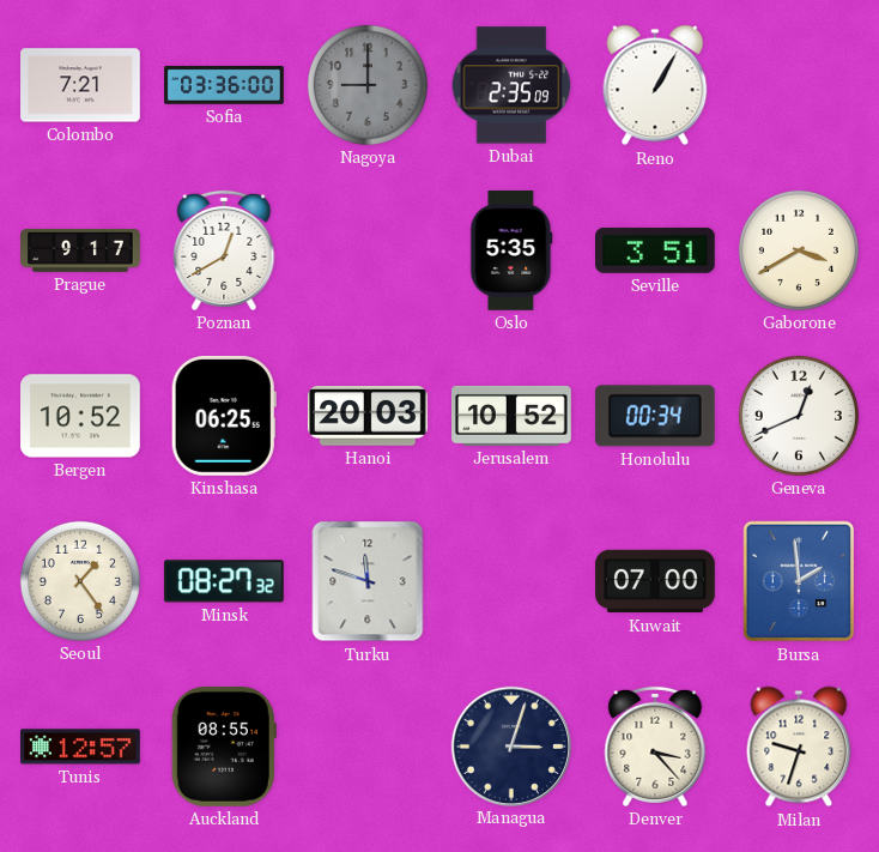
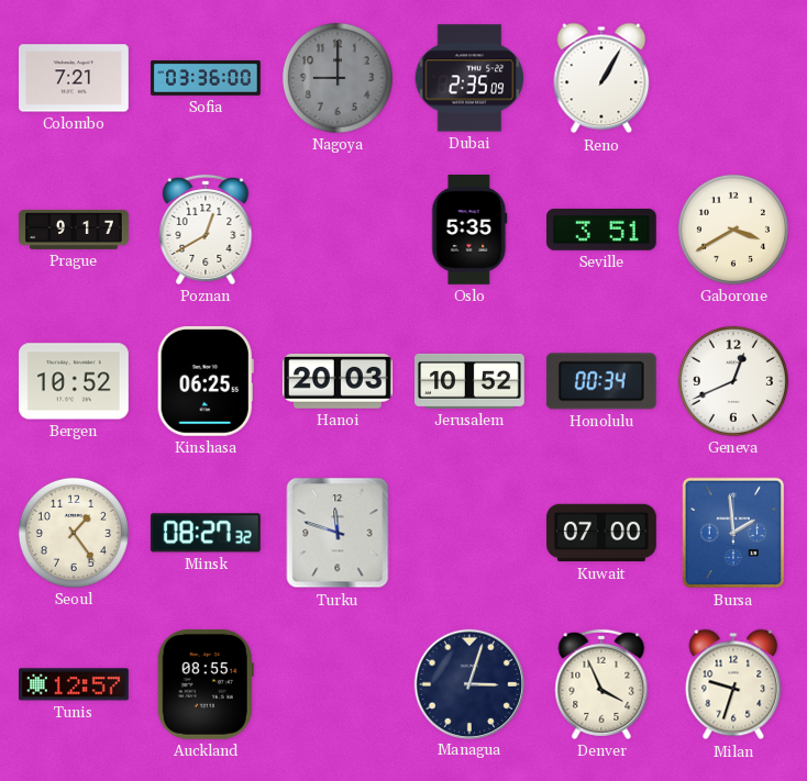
Denver: 3:23 -> 3:56 (601, 684)
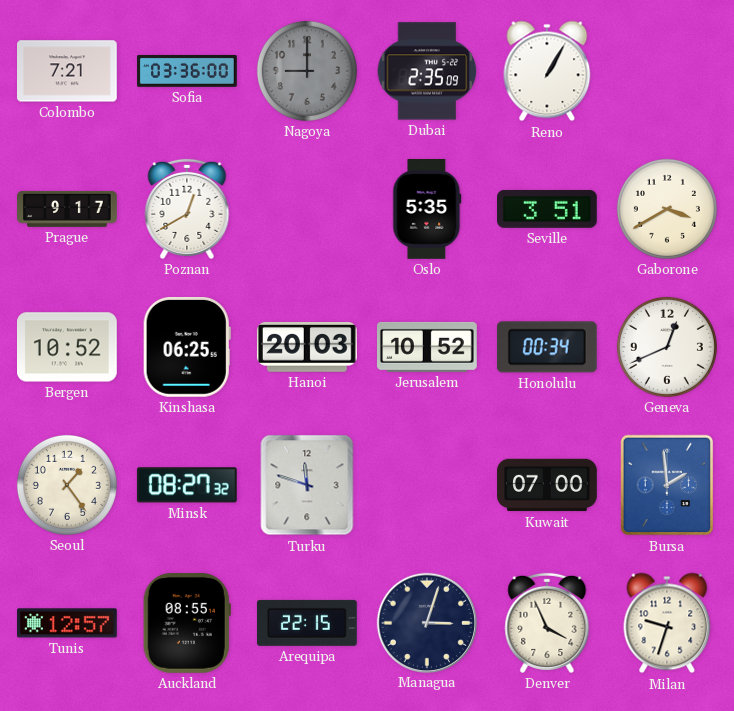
Arequipa: none -> 22:15 (307, 623)
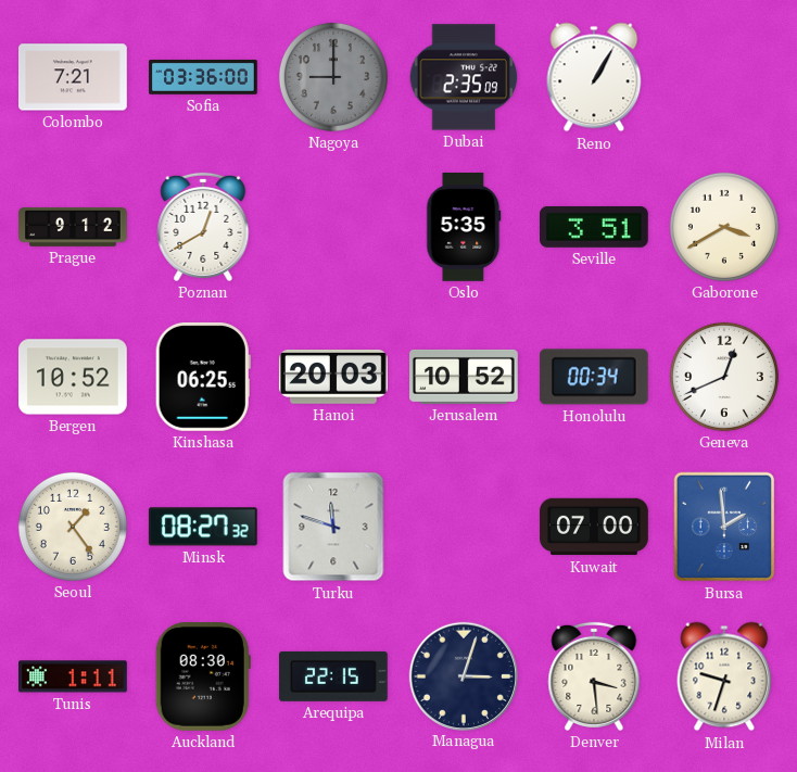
Prague: 9:17 -> 9:12 (73, 227)
Tunis: 12:57 -> 1:11 (74, 676)
Auckland: 08:55 -> 08:30 (203, 678)
Denver: 3:56 -> 3:29 (594, 676)
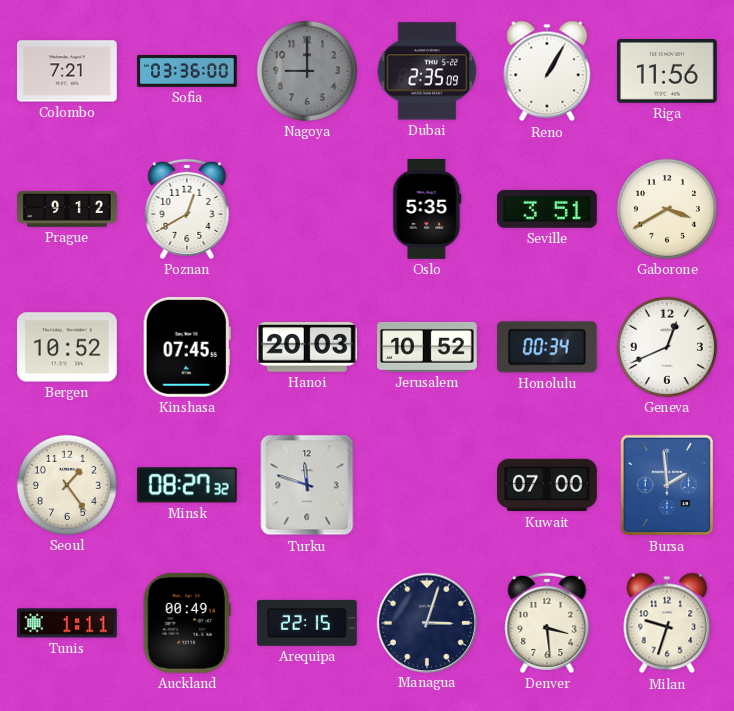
Riga: none -> 11:56 (667, 71)
Kinshasa: 06:25 -> 07:45 (187, 347)
Auckland: 08:30 -> 00:49 (187, 624)
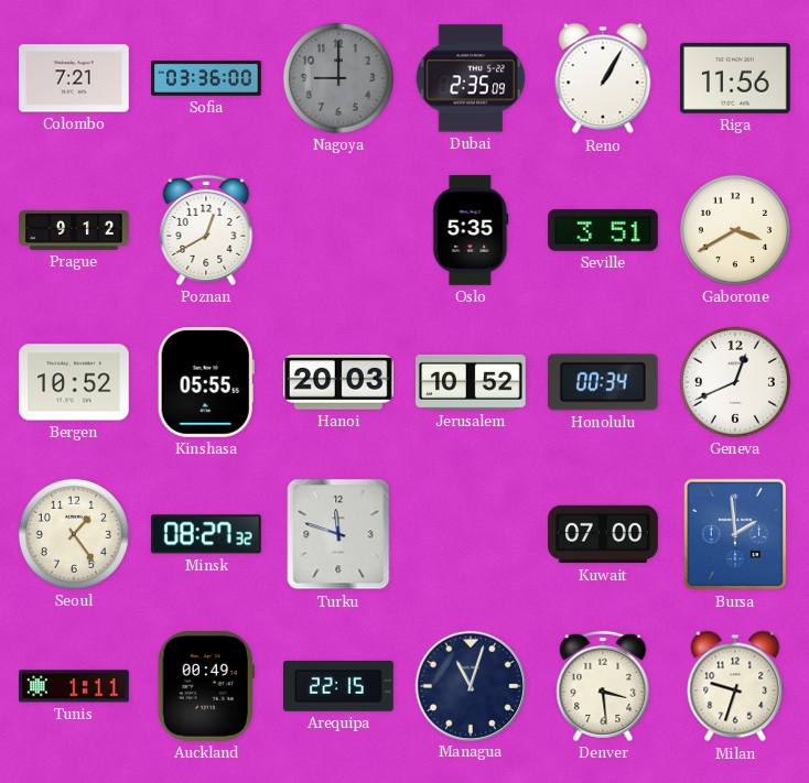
Kinshasa: 07:45 -> 05:55 (206, 382)
Managua: 3:03 -> 11:03 (470, 685)
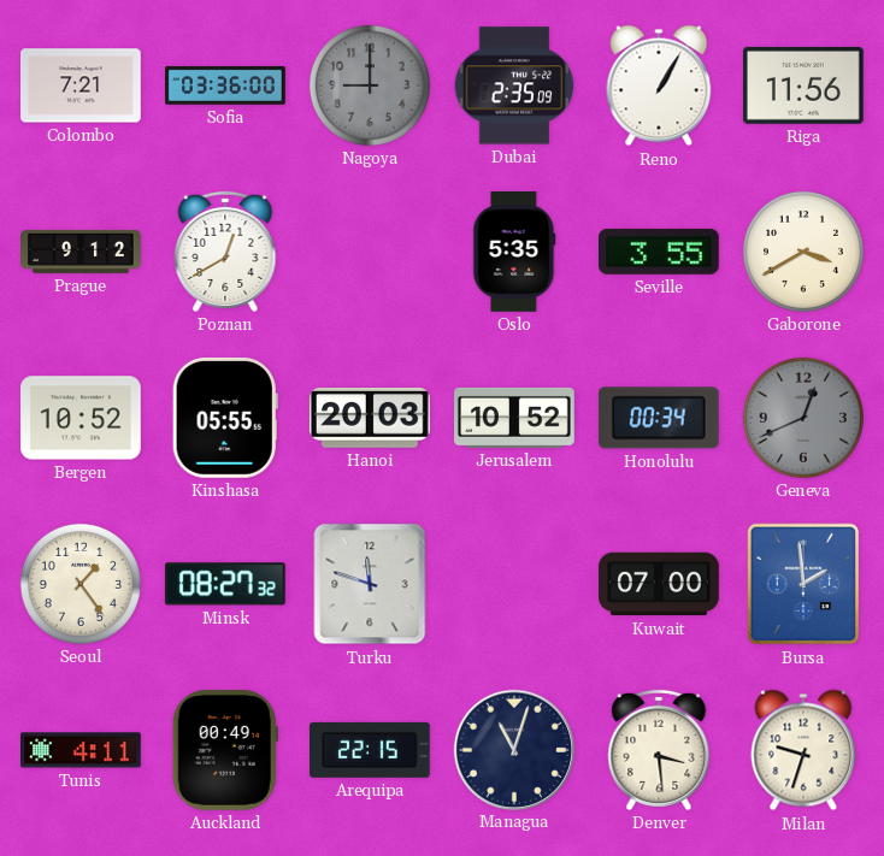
Seville: 3:51 -> 3:55 (660, 252)
Geneva dial: white -> grey (803, 418)
Tunis: 1:11 -> 4:11 (82, 750)
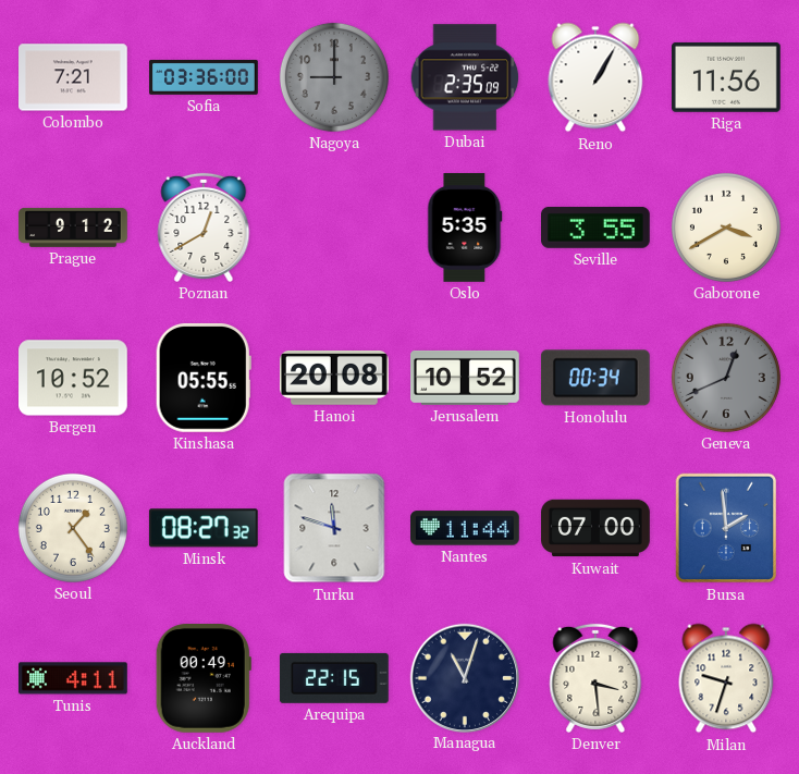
Hanoi: 20:03 -> 20:08 (334, 379)
Nantes: none -> 11:44 (466, 528)
